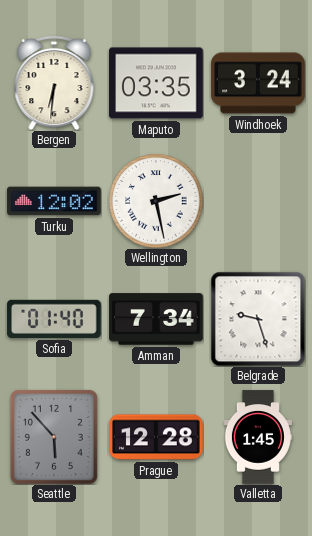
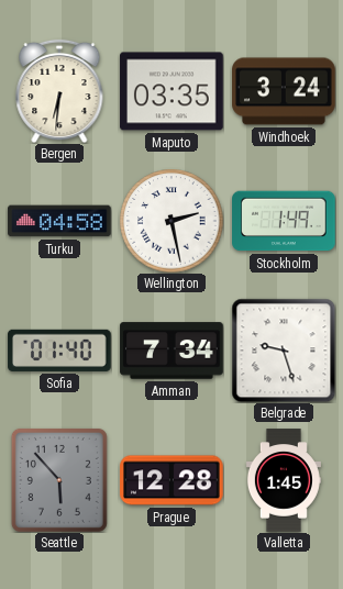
Turku: 12:02 -> 04:58 (59, 221)
Stockholm: none -> 1:49 (284, 221)
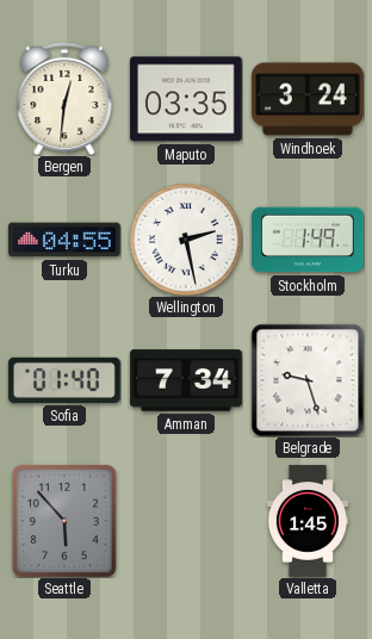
Bergen: 6:31 -> 12:31 (64, 99)
Turku: 04:58 -> 04:55 (64, 240)
Prague: 12:28 -> none (171, 480)
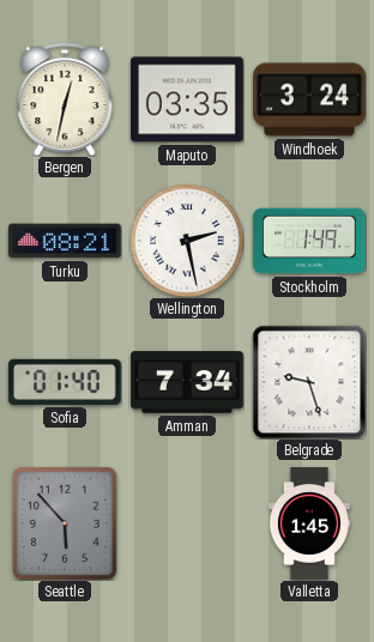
Bergen: 12:31 -> 12:32 (65, 99)
Turku: 04:55 -> 08:21 (65, 241)
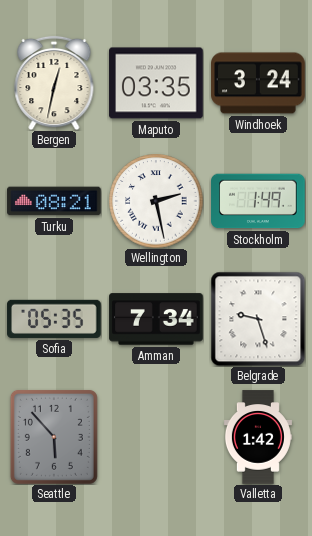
Sofia: 01:40 -> 05:35 (54, 319)
Valletta: 1:45 -> 1:42 (258, 437)
